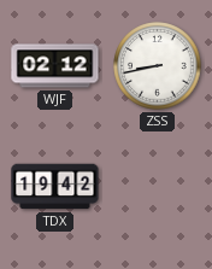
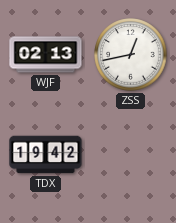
WJF: 02:12 -> 02:13 (46, 55)
ZSS: 8:43 -> 12:43 (131, 55)
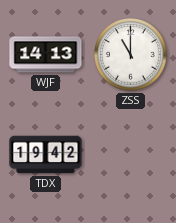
WJF: 02:13 -> 14:13 (46, 55)
ZSS: 12:43 -> 11:00 (131, 55)
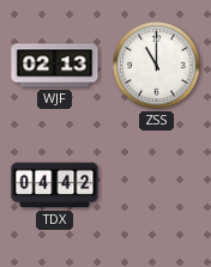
WJF: 14:13 -> 02:13 (55, 66)
TDX: 19:42 -> 04:42 (55, 186)
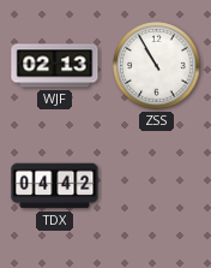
ZSS: 11:00 -> 10:55 (157, 66)
